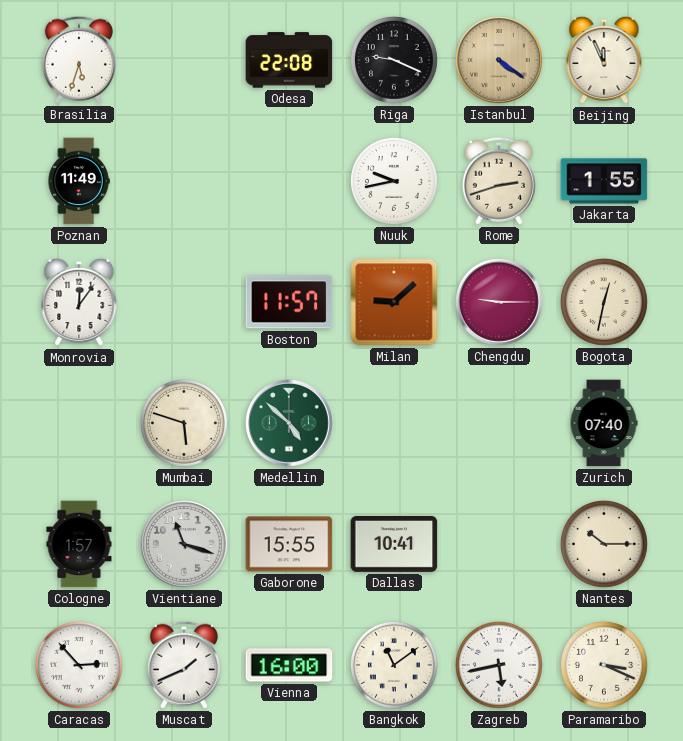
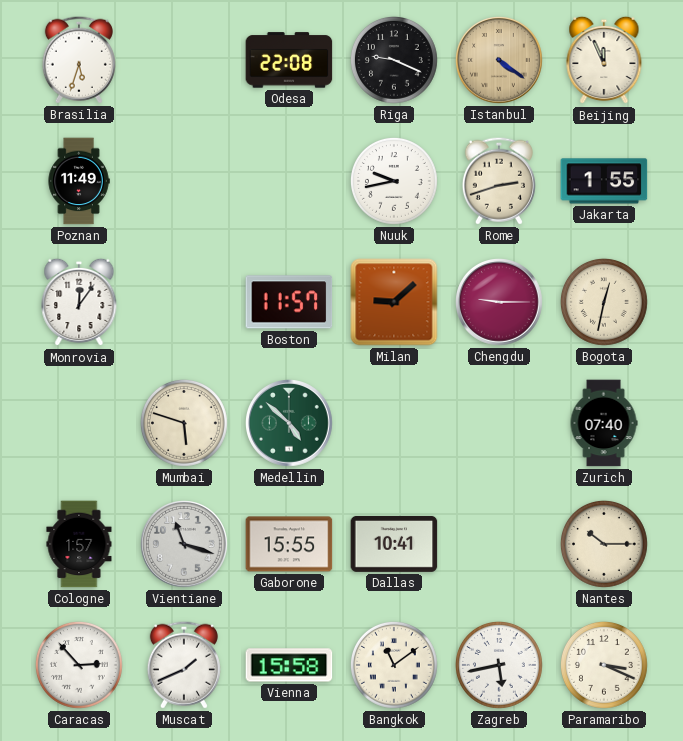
Vienna: 16:00 -> 15:58 (289, 665)
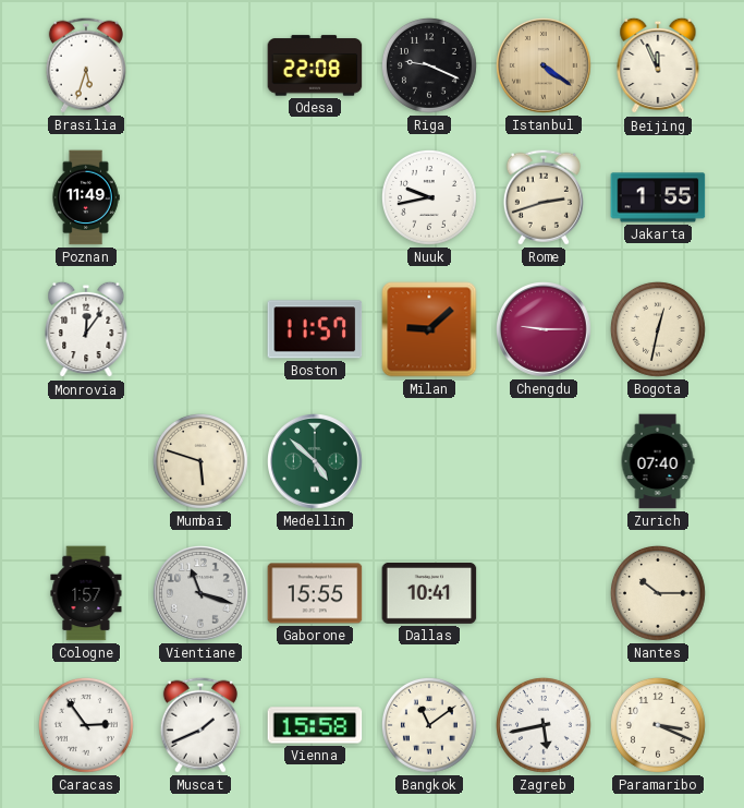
Caracas: 2:53 -> 2:54 (86, 725)
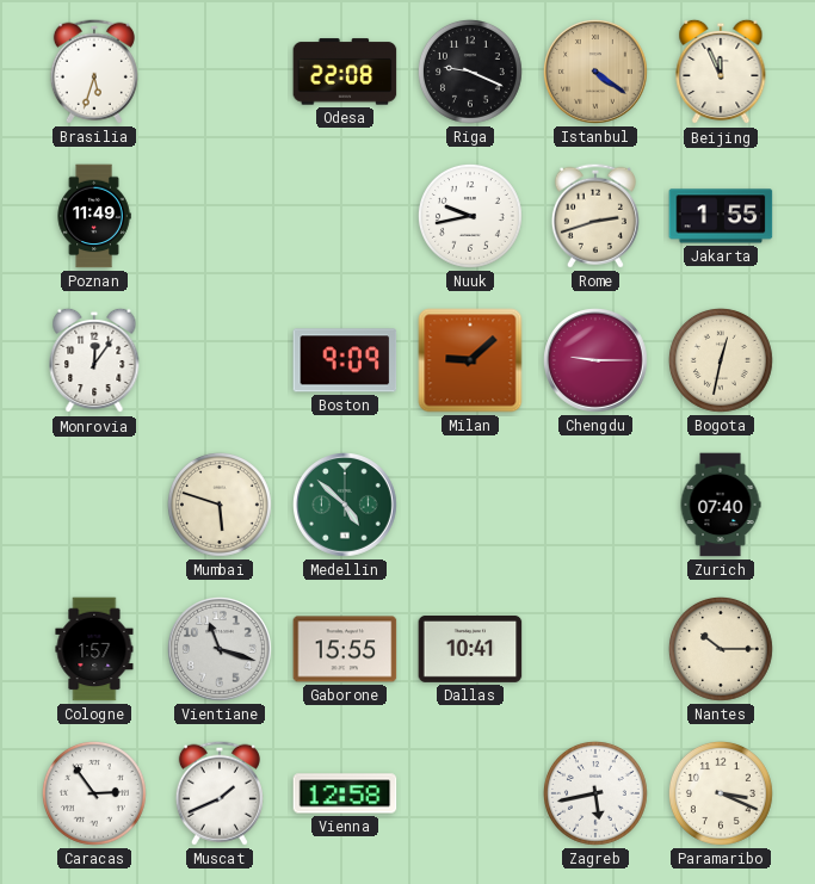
Boston: 11:57 -> 9:09 (345, 360)
Vienna: 15:58 -> 12:58 (345, 793)
Bangkok: 11:09 -> none (429, 725)
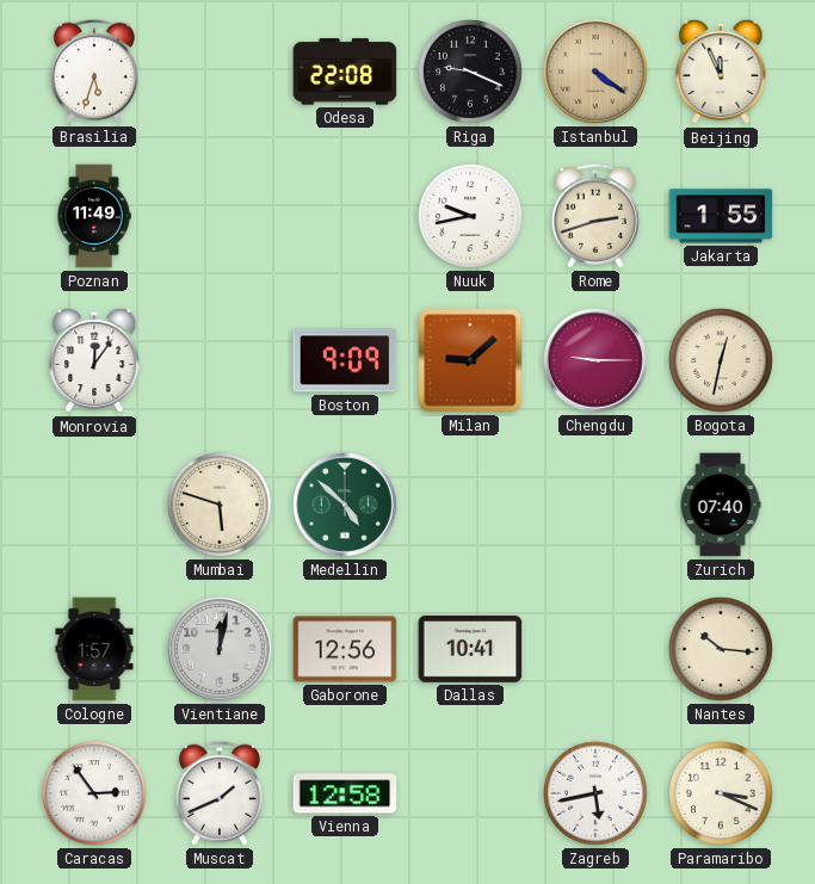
Vientiane: 11:18 -> 12:02 (221, 650)
Gaborone: 15:55 -> 12:56 (345, 649)
Nantes: 10:15 -> 10:16 (721, 649)
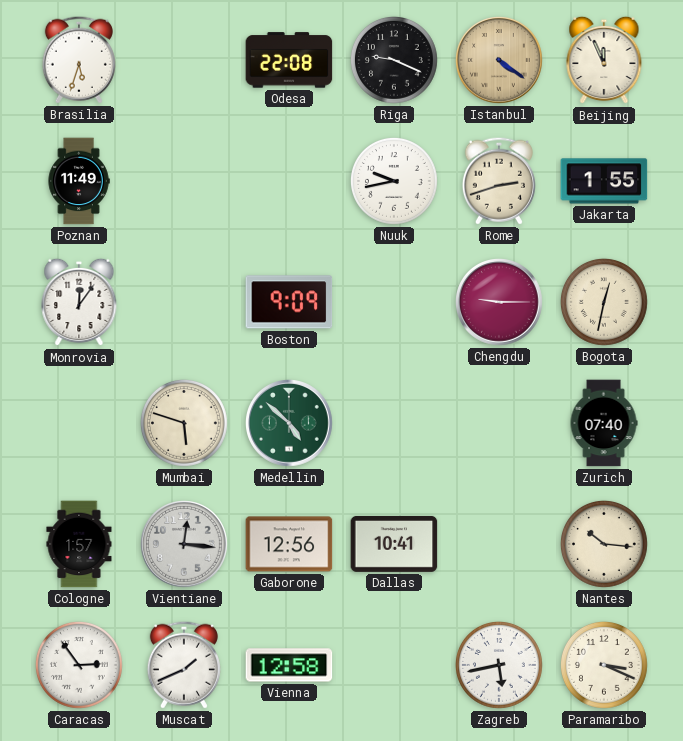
Milan: 9:08 -> none (470, 360)
Vientiane: 12:02 -> 12:16 (185, 545)
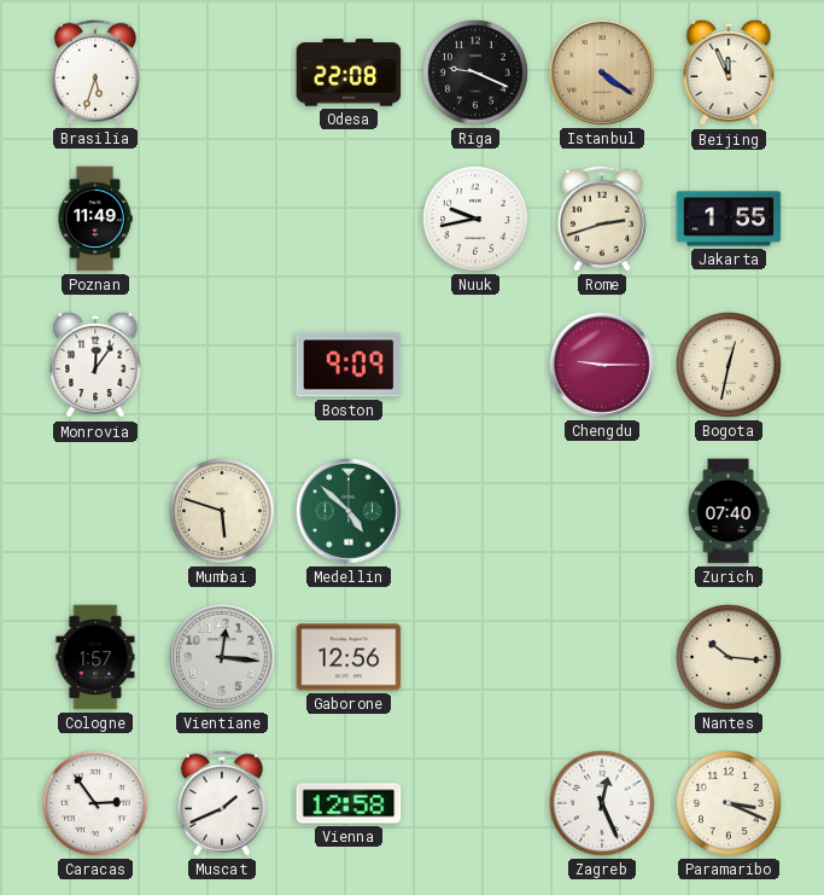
Dallas: 10:41 -> none (394, 544)
Zagreb: 5:43 -> 12:26 (602, 803)
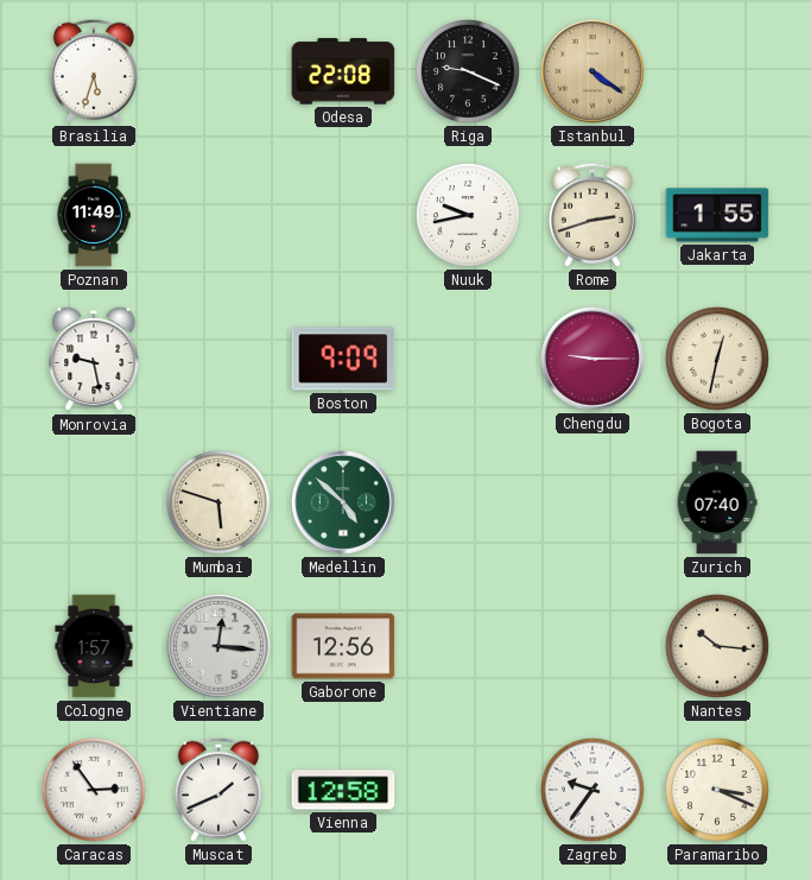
Beijing: 11:56 -> none (729, 72)
Monrovia: 12:06 -> 9:28 (94, 359)
Zagreb: 12:26 -> 9:36 (593, 790)
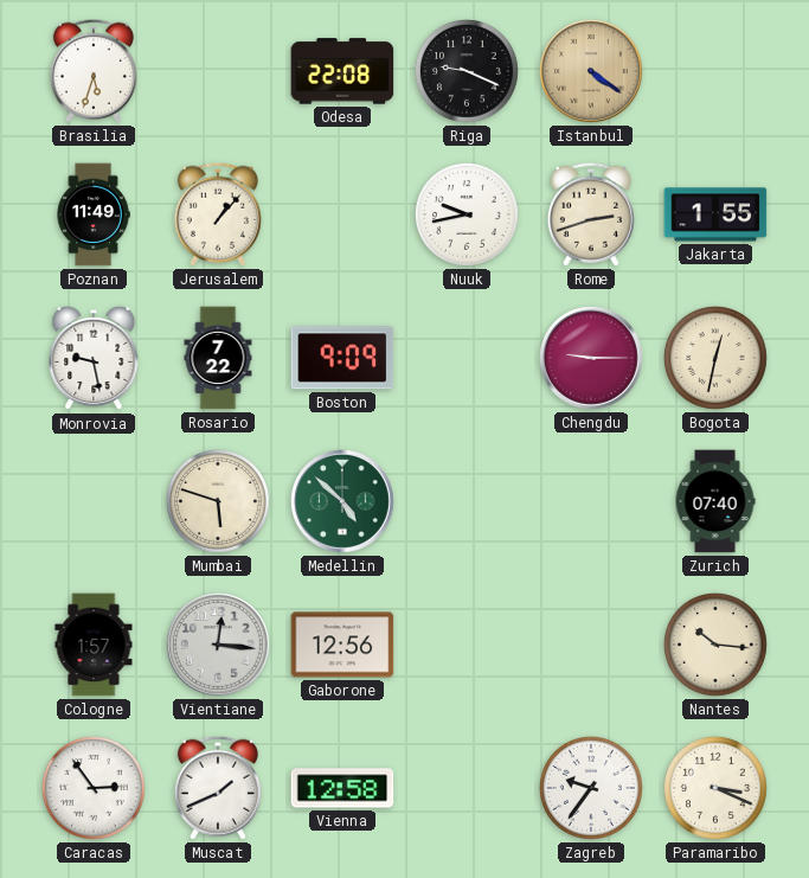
Jerusalem: none -> 1:07 (218, 214)
Rosario: none -> 7:22 (218, 358)
